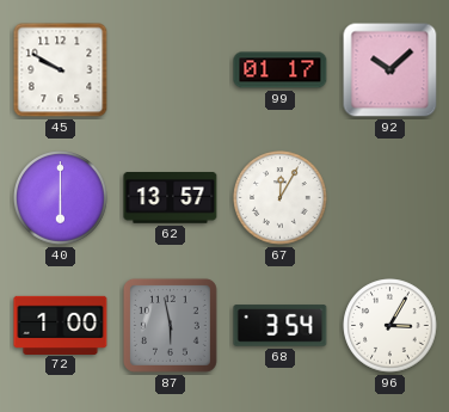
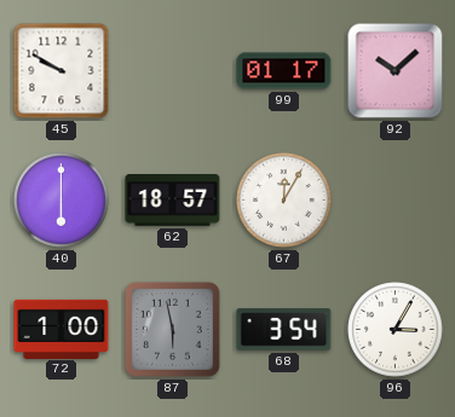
62: 13:57 -> 18:57 (173, 201)
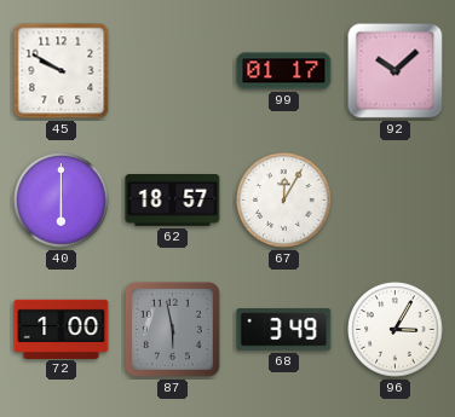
68: 3:54 -> 3:49 (284, 330)
